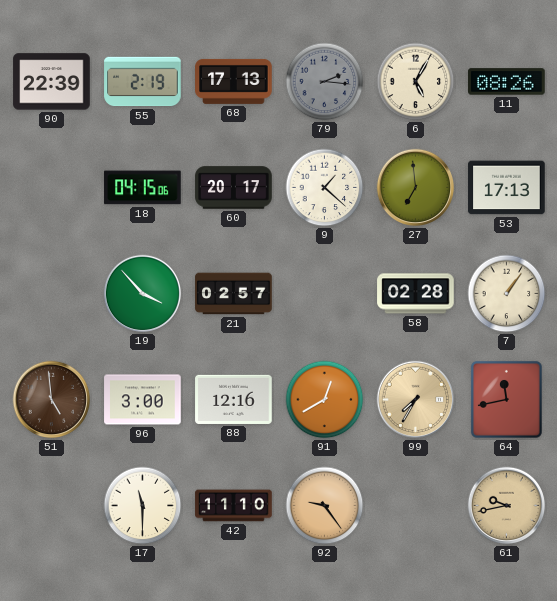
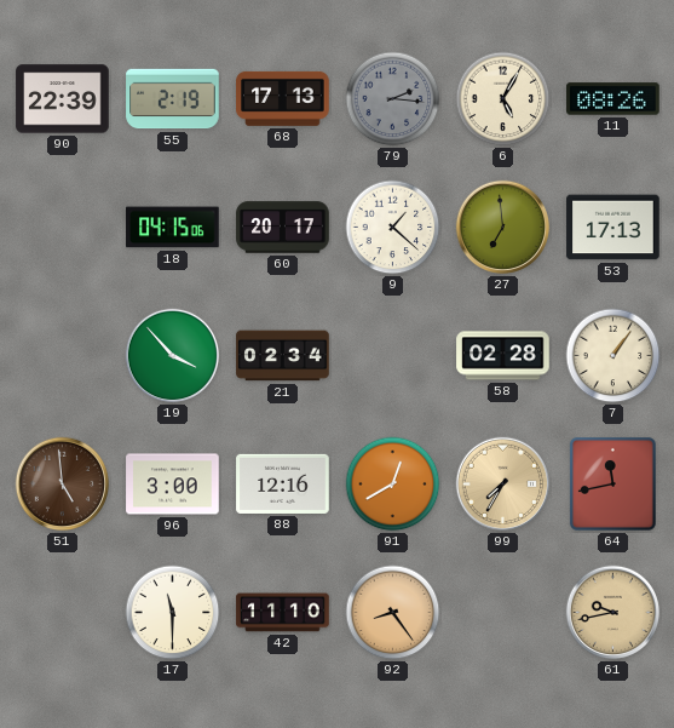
21: 02:57 -> 02:34 (283, 356)
92: 9:24 -> 8:24 (393, 613)
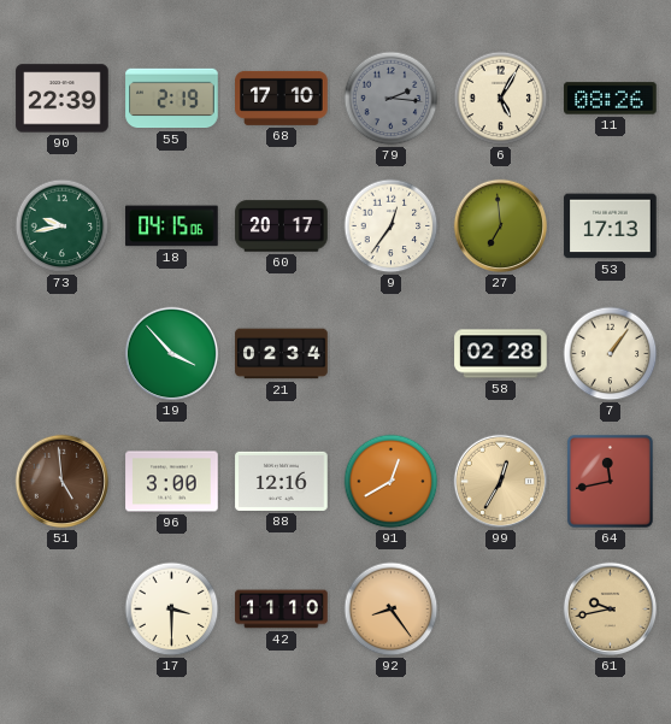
68: 17:13 -> 17:10 (282, 98)
73: none -> 9:43 (63, 226)
9: 1:22 -> 12:36 (392, 226)
99: 7:35 -> 12:35 (501, 482)
17: 11:30 -> 3:30 (172, 610)
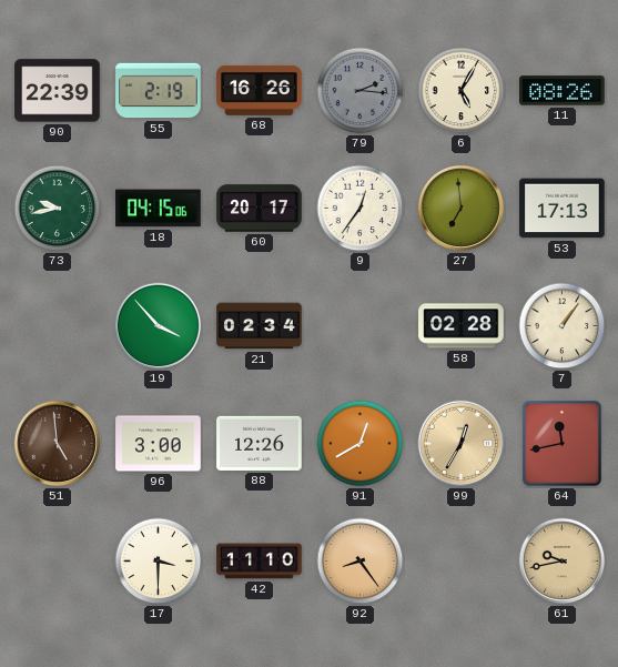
68: 17:10 -> 16:26 (260, 90)
88: 12:16 -> 12:26 (260, 443)
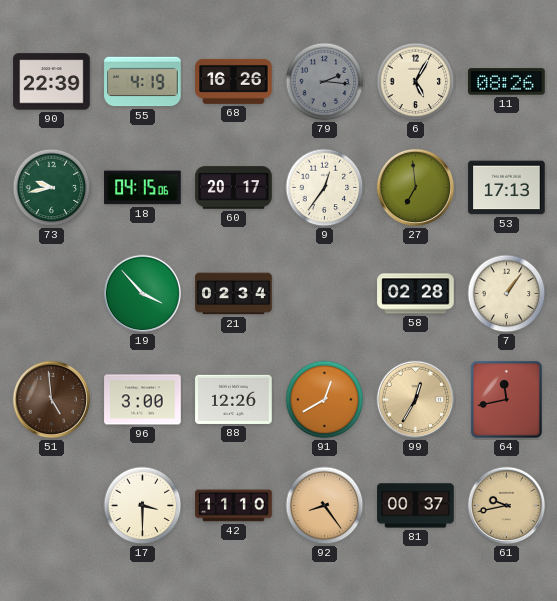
55: 2:19 -> 4:19 (143, 82)
81: none -> 00:37 (416, 506)
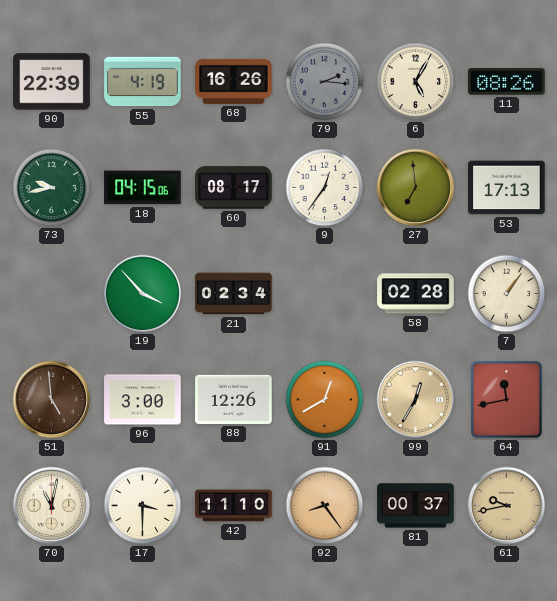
60: 20:17 -> 08:17 (234, 188)
70: none -> 11:02 (52, 506)
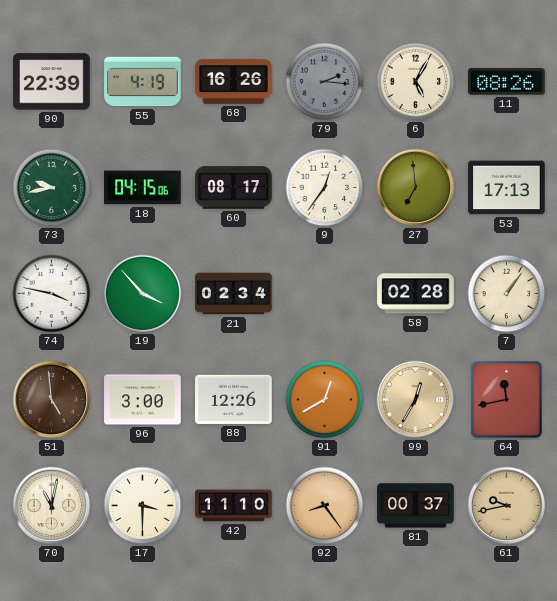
74: none -> 3:47 (52, 294)
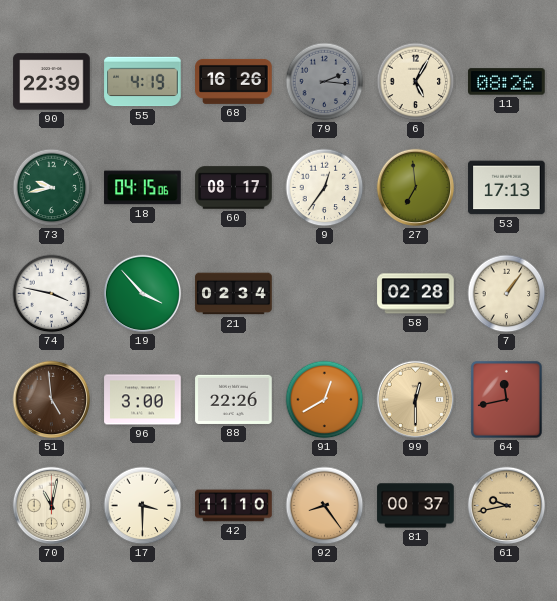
88: 12:26 -> 22:26 (234, 399)
99: 12:35 -> 12:30 (416, 400)
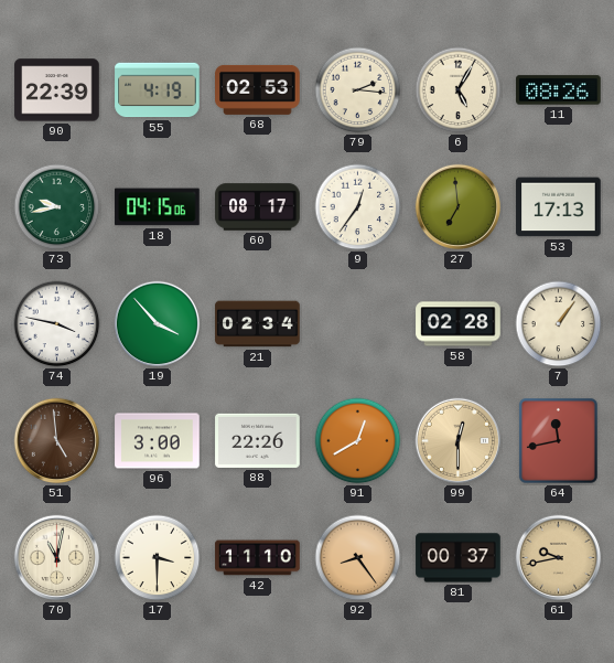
68: 16:26 -> 02:53 (258, 89)
79 dial: grey -> cream (358, 90)
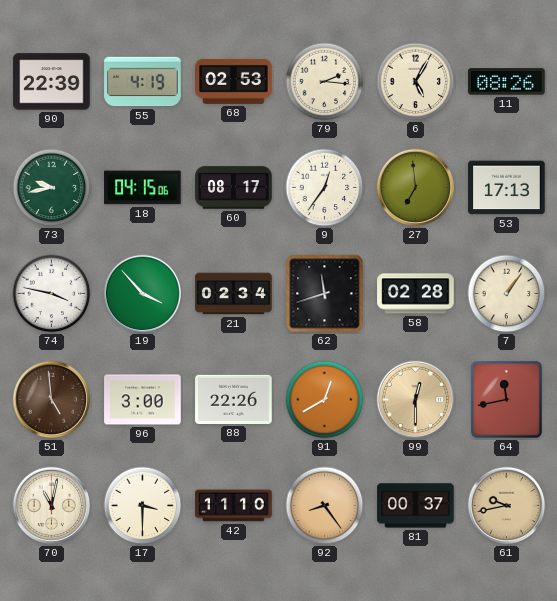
62: none -> 11:42 (325, 294)
